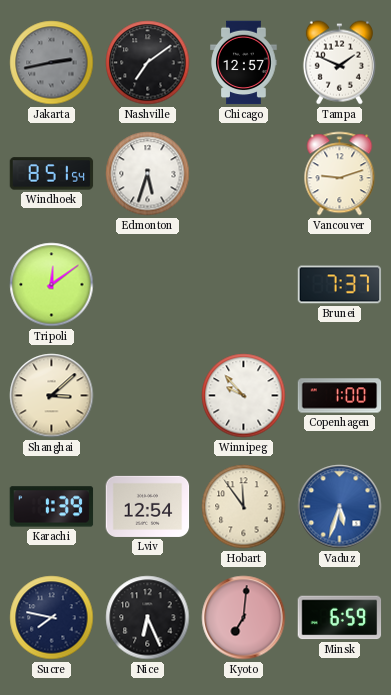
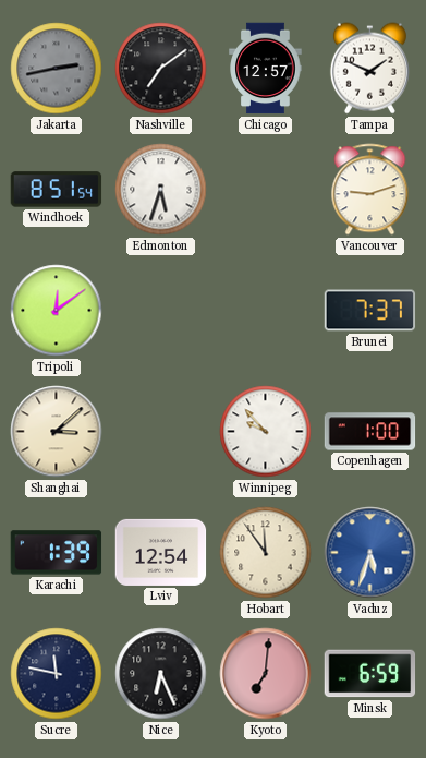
Sucre: 7:47 -> 11:47 (57, 674)
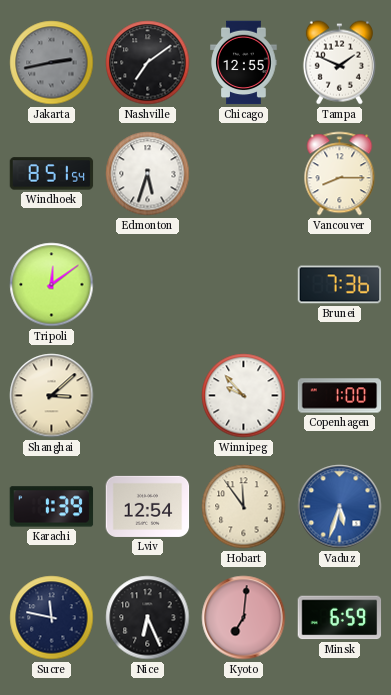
Chicago: 12:57 -> 12:55 (244, 63)
Vancouver: 9:12 -> 8:15 (340, 174)
Brunei: 7:37 -> 7:36 (340, 285)
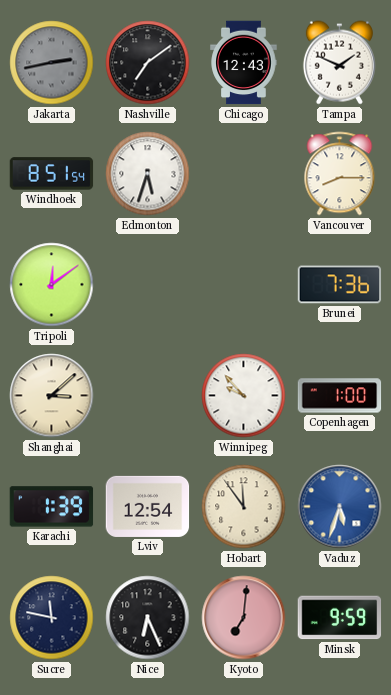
Chicago: 12:55 -> 12:43 (244, 63)
Minsk: 6:59 -> 9:59 (340, 618)
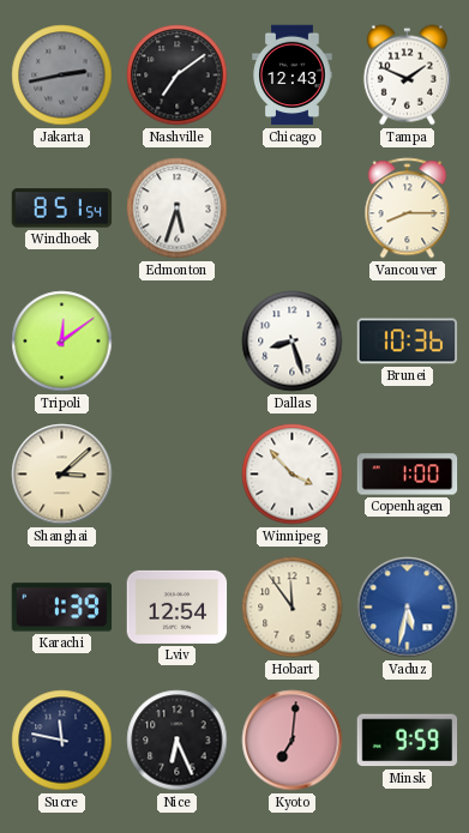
Dallas: none -> 8:27 (293, 342)
Brunei: 7:36 -> 10:36 (408, 342)
Winnipeg: 9:53 -> 3:53 (293, 475)
Vaduz: 5:33 -> 5:32 (408, 608)
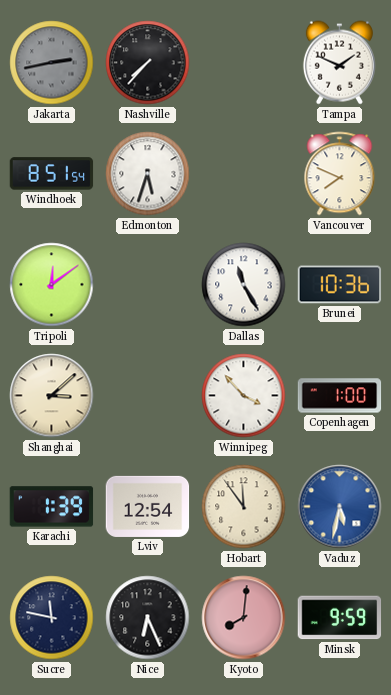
Nashville: 7:09 -> 7:37 (148, 63)
Chicago: 12:43 -> none (293, 76)
Vancouver: 8:15 -> 7:49 (340, 174)
Dallas: 8:27 -> 11:25 (244, 285)
Kyoto: 7:01 -> 8:01 (244, 618)
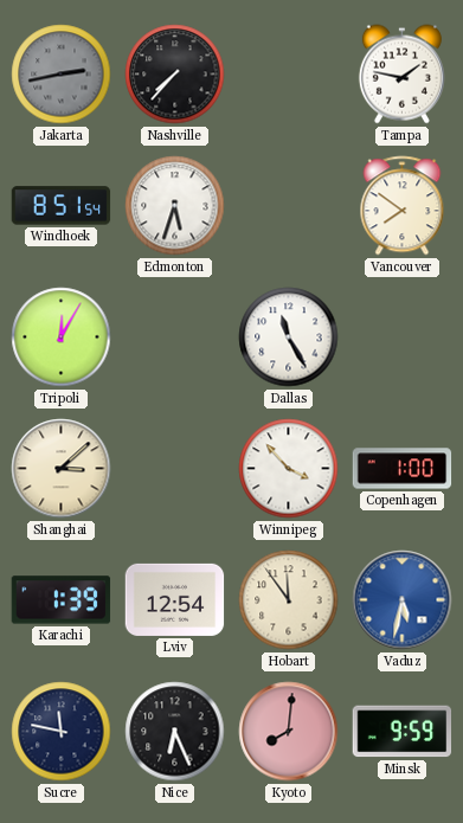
Tampa: 1:49 -> 1:47 (401, 75)
Vancouver: 7:49 -> 7:51 (403, 206)
Tripoli: 12:09 -> 12:05 (62, 337)
Brunei: 10:36 -> none (340, 285)
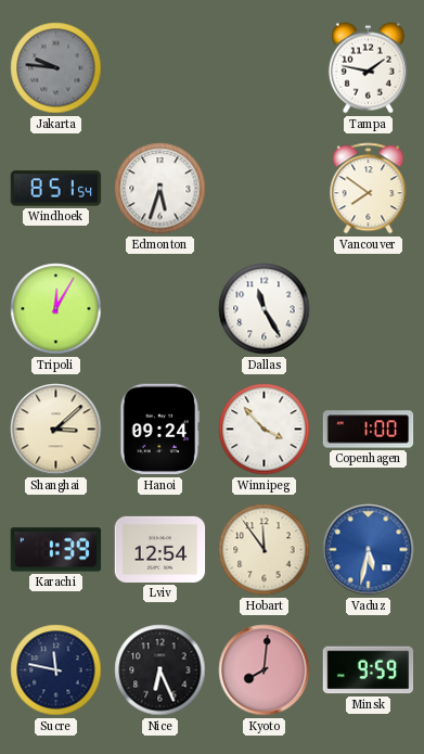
Jakarta: 2:43 -> 9:46 (56, 68)
Nashville: 7:37 -> none (175, 75)
Hanoi: none -> 09:24 (160, 430)
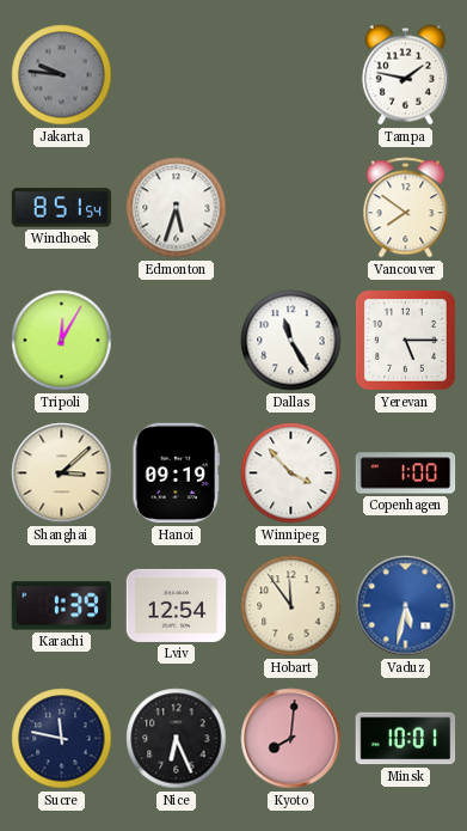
Yerevan: none -> 5:15 (405, 340)
Hanoi: 09:24 -> 09:19 (177, 473)
Minsk: 9:59 -> 10:01 (406, 739)
